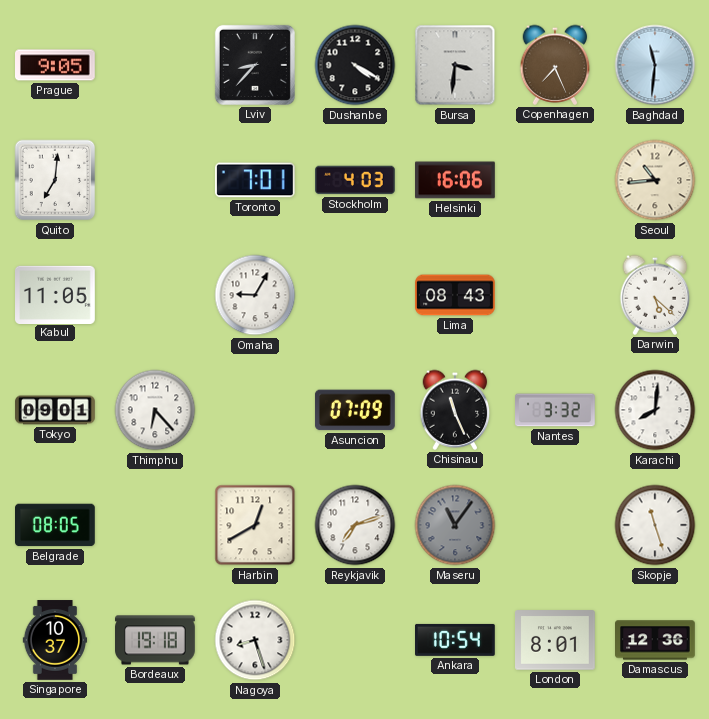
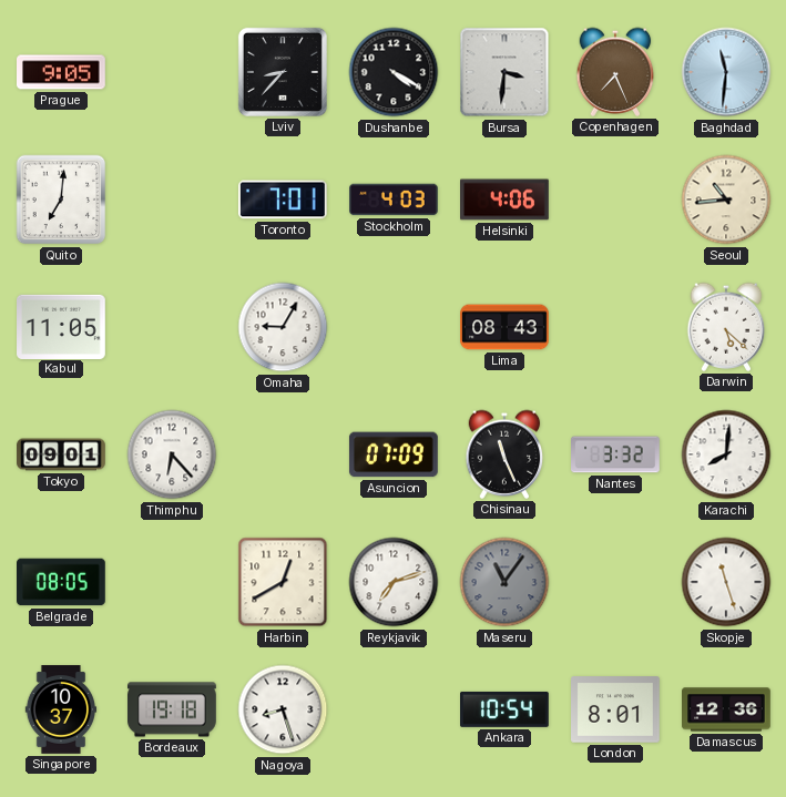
Helsinki: 16:06 -> 4:06 (506, 200)
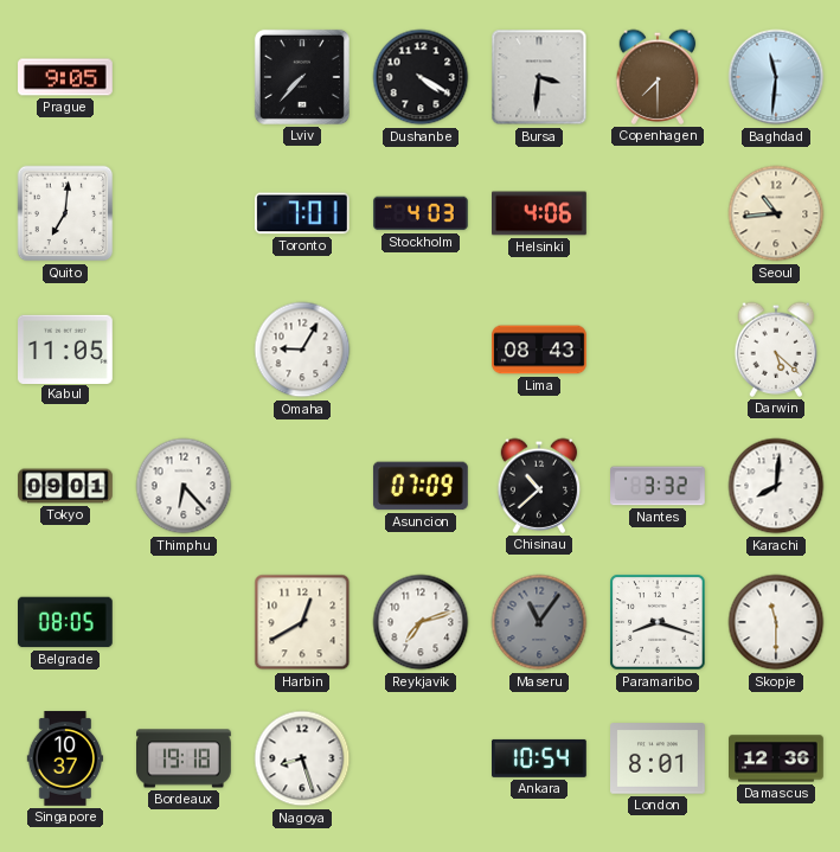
Lviv: 8:37 -> 7:37 (302, 77)
Copenhagen: 7:26 -> 7:30 (658, 77)
Chisinau: 11:26 -> 10:38 (539, 486)
Paramaribo: none -> 8:18 (658, 622)
Skopje: 11:27 -> 11:30 (776, 622)
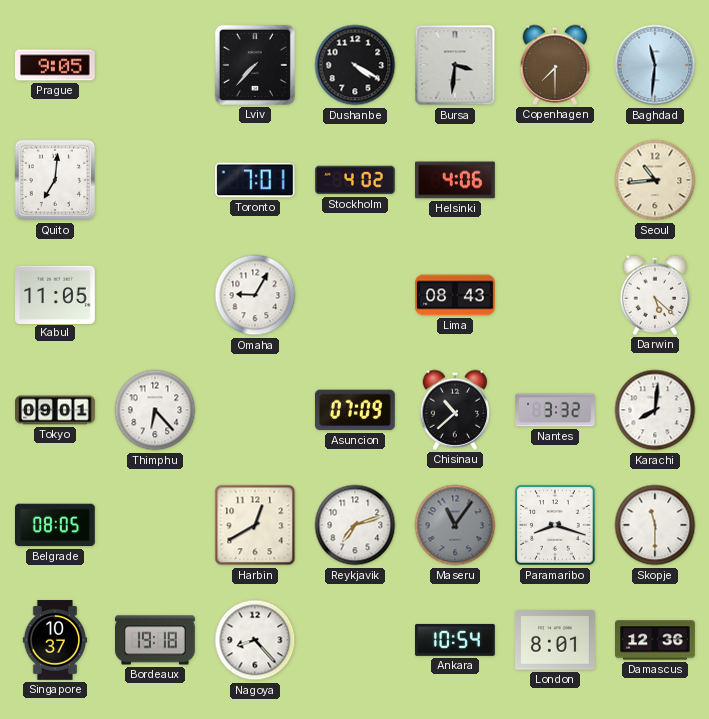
Stockholm: 4:03 -> 4:02 (356, 180)
Nagoya: 8:27 -> 8:23 (255, 640)
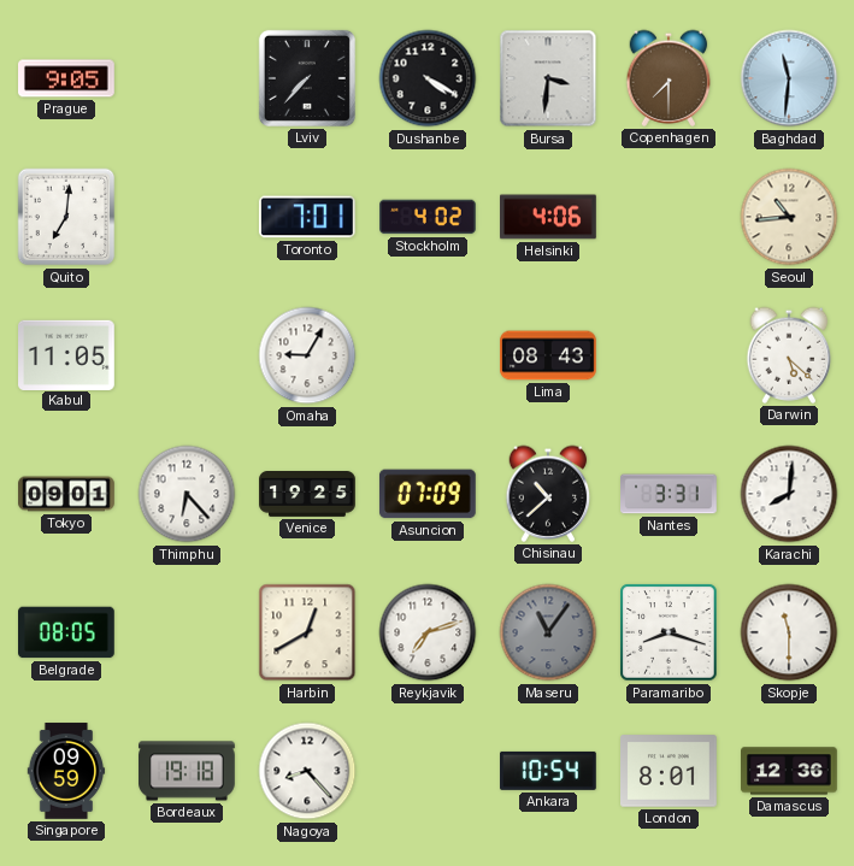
Venice: none -> 19:25 (307, 495)
Nantes: 3:32 -> 3:31 (670, 494)
Singapore: 10:37 -> 09:59 (66, 771)
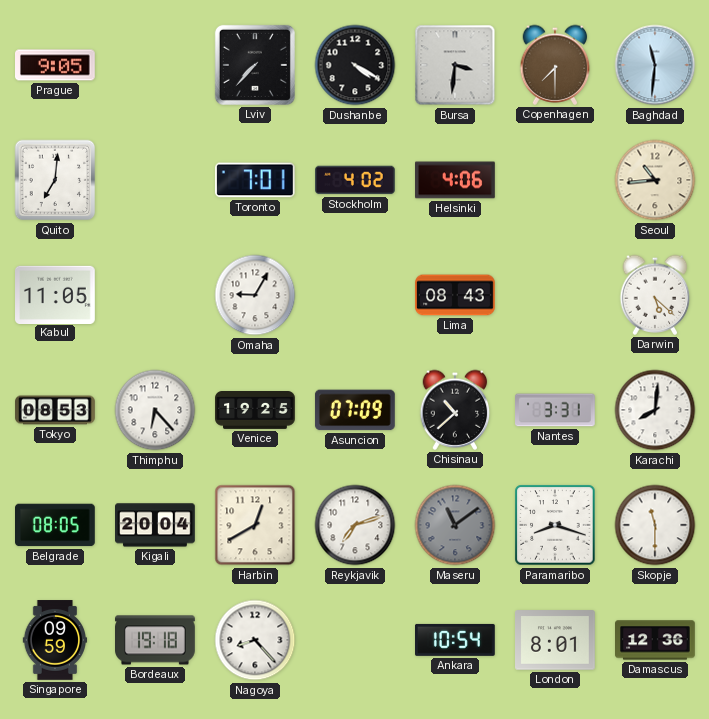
Tokyo: 09:01 -> 08:53 (55, 410)
Kigali: none -> 20:04 (156, 525)
Maseru: 11:06 -> 11:09 (455, 525)
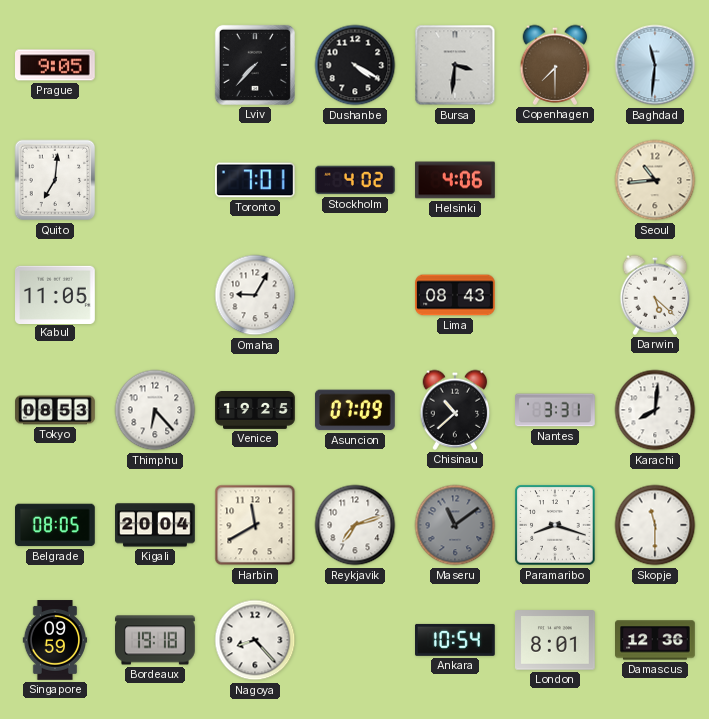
Harbin: 12:40 -> 11:40 (255, 525)
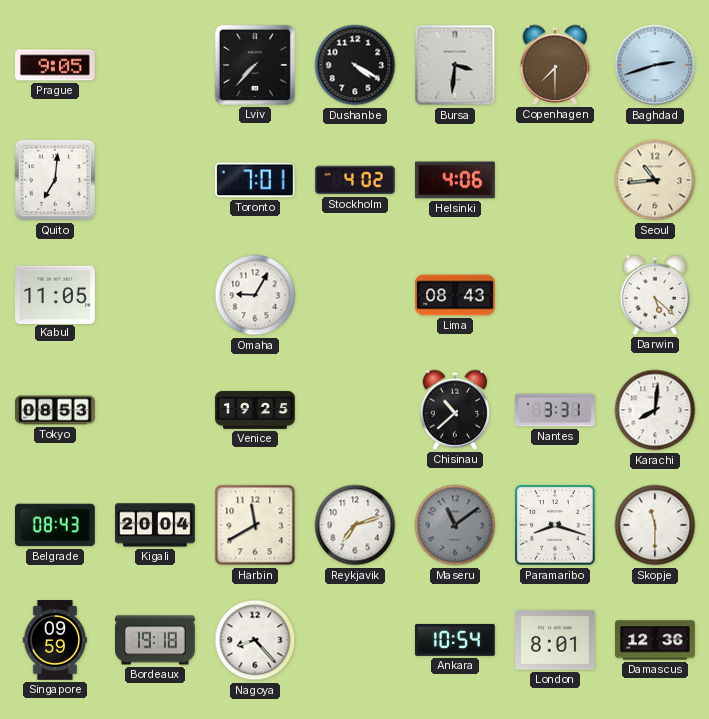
Baghdad: 11:31 -> 2:42 (655, 65)
Thimphu: 6:23 -> none (155, 410)
Asuncion: 07:09 -> none (355, 410)
Belgrade: 08:05 -> 08:43 (56, 525)
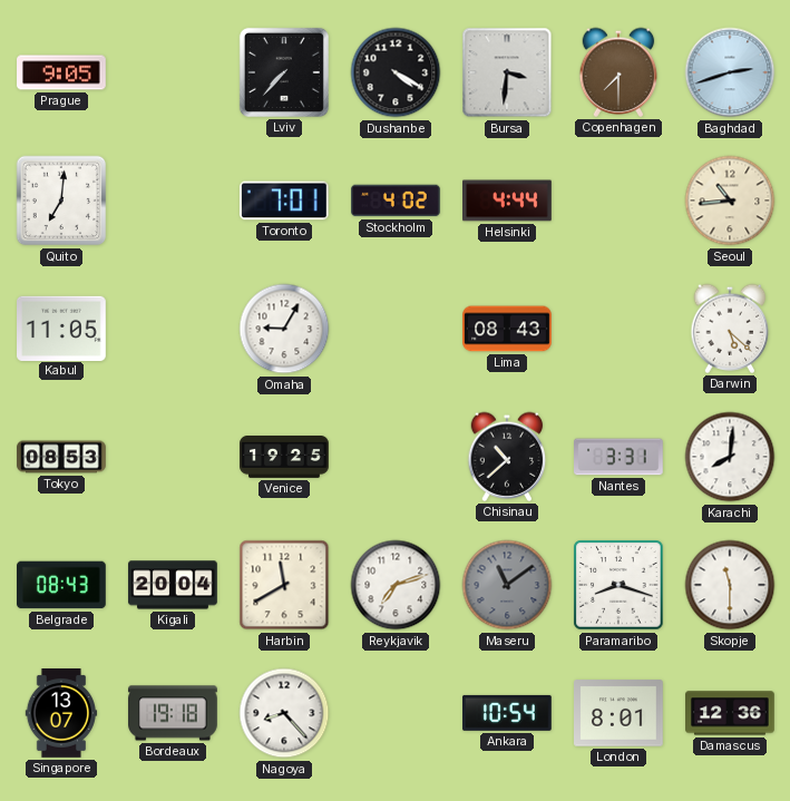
Helsinki: 4:06 -> 4:44 (508, 201)
Singapore: 09:59 -> 13:07 (61, 713)
